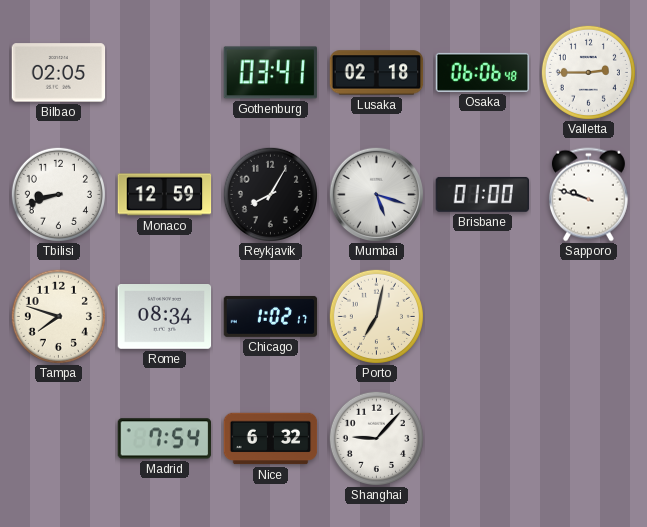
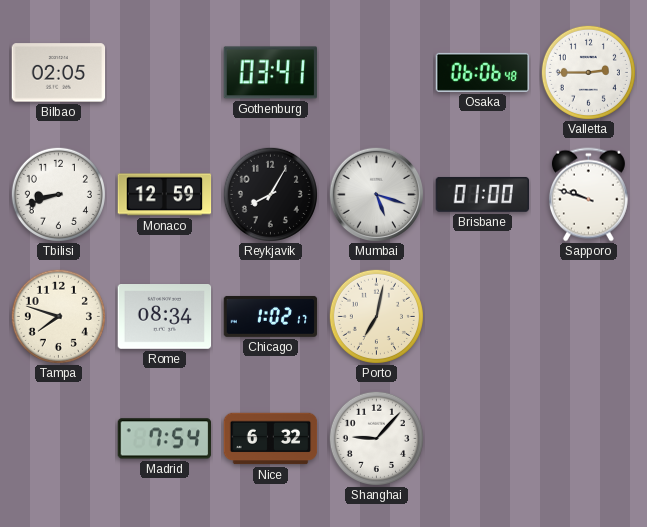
Lusaka: 02:18 -> none (377, 73)
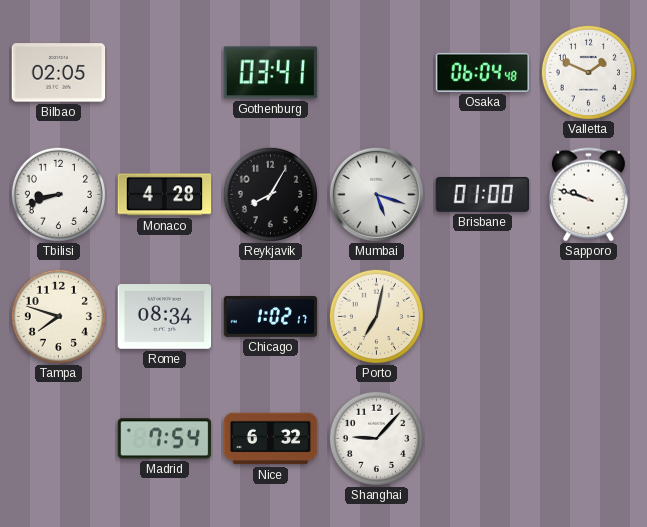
Osaka: 06:06 -> 06:04 (483, 72)
Valletta: 2:45 -> 1:49 (588, 72)
Monaco: 12:59 -> 4:28 (165, 195)
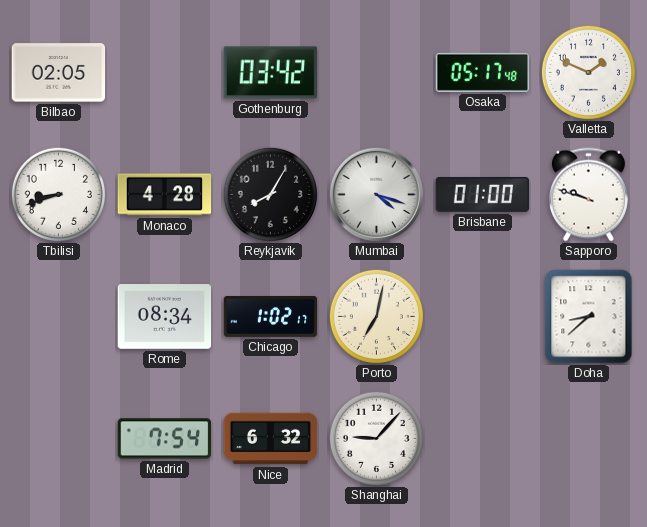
Gothenburg: 03:41 -> 03:42 (271, 73)
Osaka: 06:04 -> 05:17 (483, 72)
Mumbai: 5:18 -> 4:18 (376, 194)
Tampa: 7:48 -> none (58, 316)
Doha: none -> 8:38 (589, 317)
